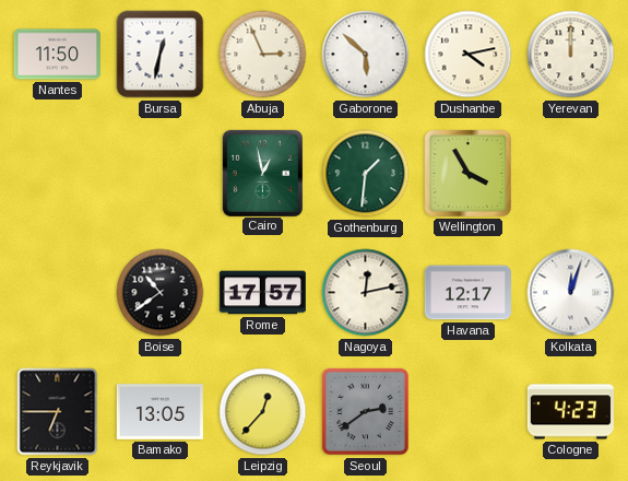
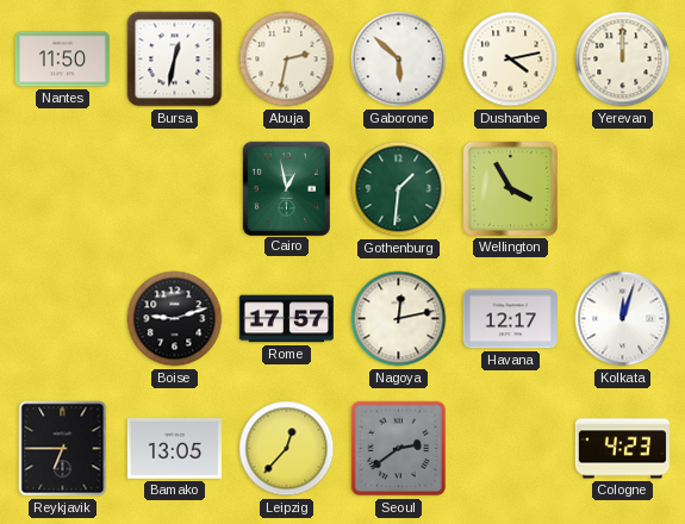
Abuja: 2:56 -> 2:32 (287, 60)
Boise: 10:39 -> 9:12 (175, 319)
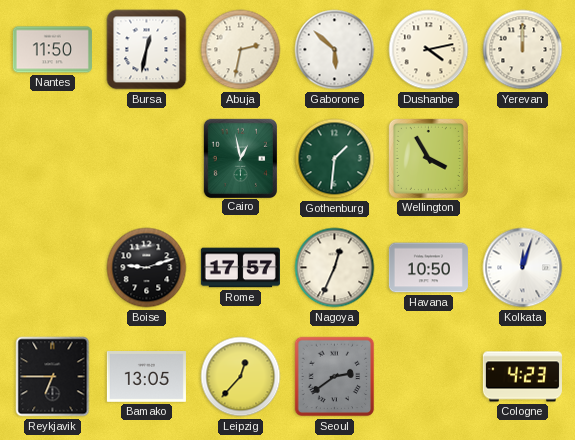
Nagoya: 12:13 -> 12:34 (335, 268)
Havana: 12:17 -> 10:50 (428, 268)
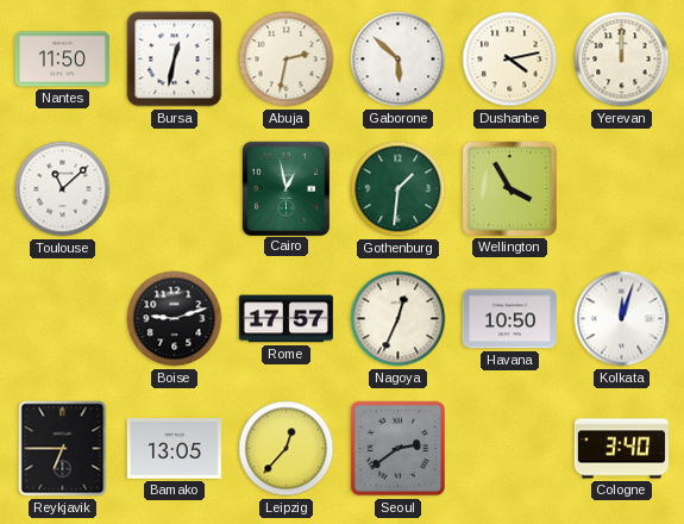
Toulouse: none -> 11:08 (63, 189)
Cologne: 4:23 -> 3:40 (621, 449)
